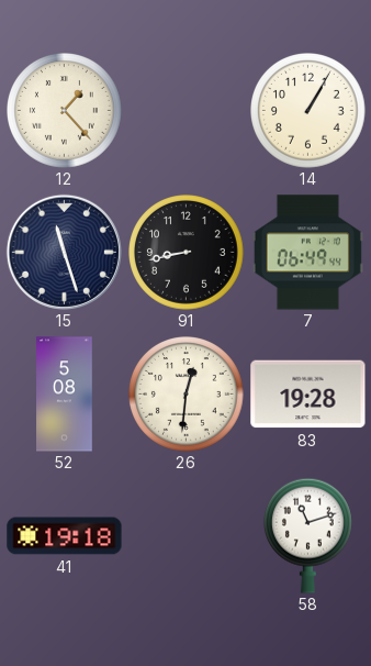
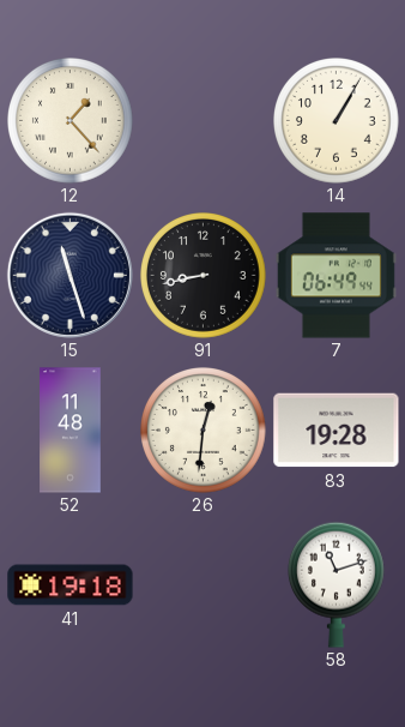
52: 5:08 -> 11:48 (71, 431)
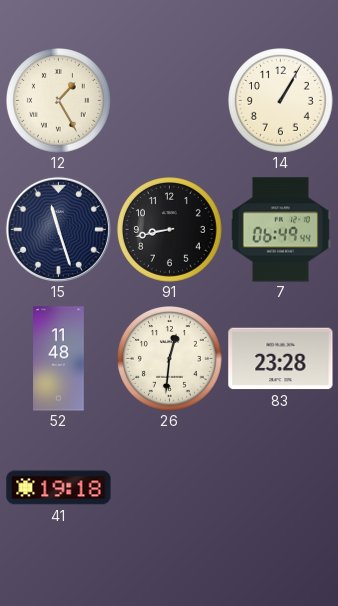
12: 1:23 -> 1:25 (59, 101)
83: 19:28 -> 23:28 (281, 359)
58: 11:12 -> none (336, 584)
